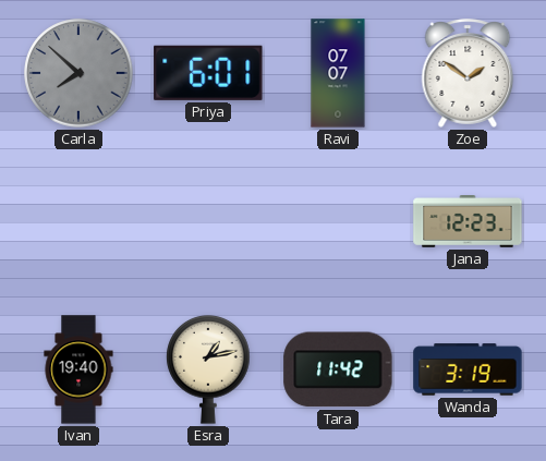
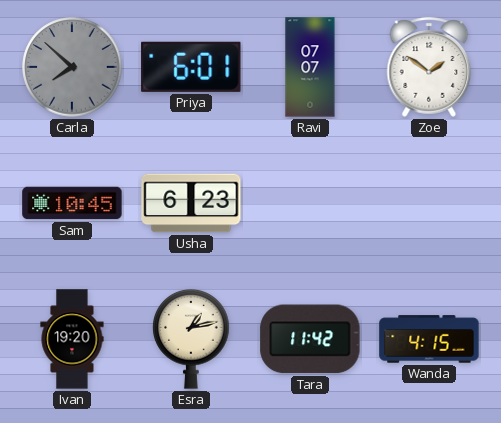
Sam: none -> 10:45 (72, 203)
Usha: none -> 6:23 (191, 203)
Jana: 12:23 -> none (468, 222)
Ivan: 19:40 -> 19:20 (72, 339)
Wanda: 3:19 -> 4:15 (429, 339)
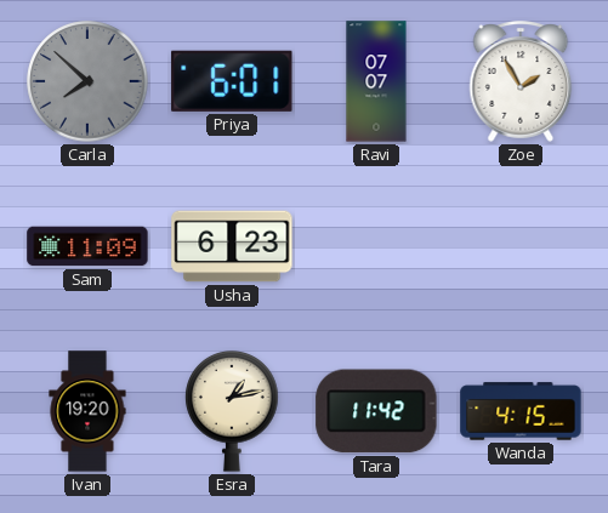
Zoe: 1:51 -> 1:55 (521, 81)
Sam: 10:45 -> 11:09 (87, 246)
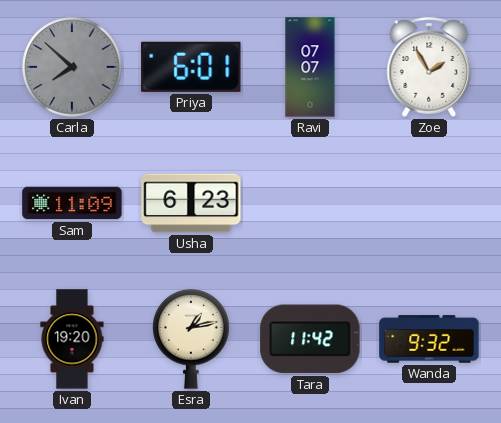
Wanda: 4:15 -> 9:32 (429, 339)
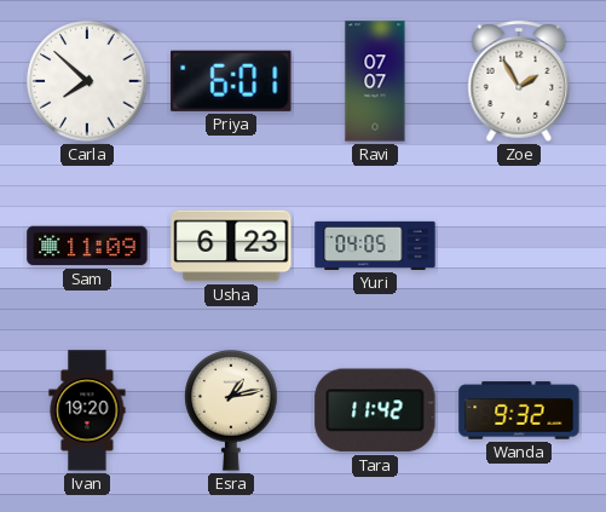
Carla dial: grey -> white (87, 81)
Yuri: none -> 04:05 (375, 246)
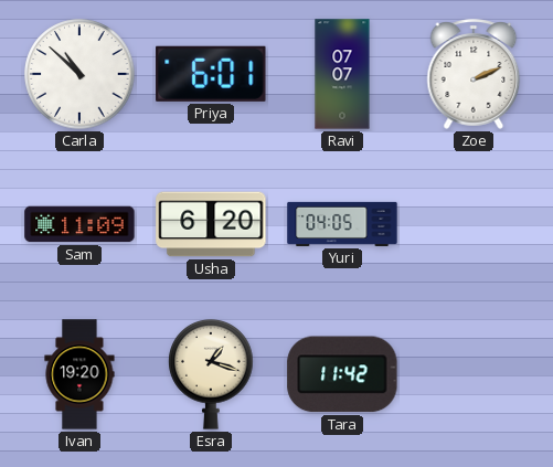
Carla: 7:52 -> 10:52 (79, 74)
Zoe: 1:55 -> 2:11 (474, 74)
Usha: 6:23 -> 6:20 (211, 224)
Esra: 1:13 -> 1:18 (211, 374)
Wanda: 9:32 -> none (519, 410)
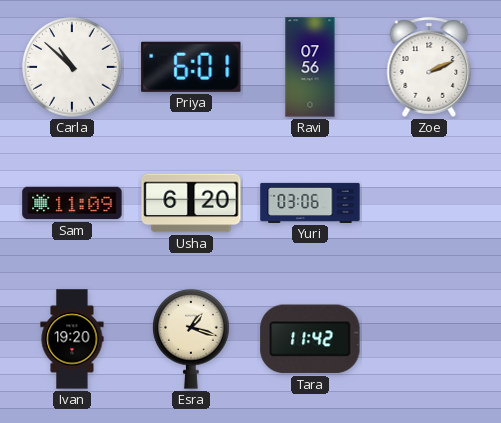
Ravi: 07:07 -> 07:56 (310, 67)
Yuri: 04:05 -> 03:06 (310, 203)
